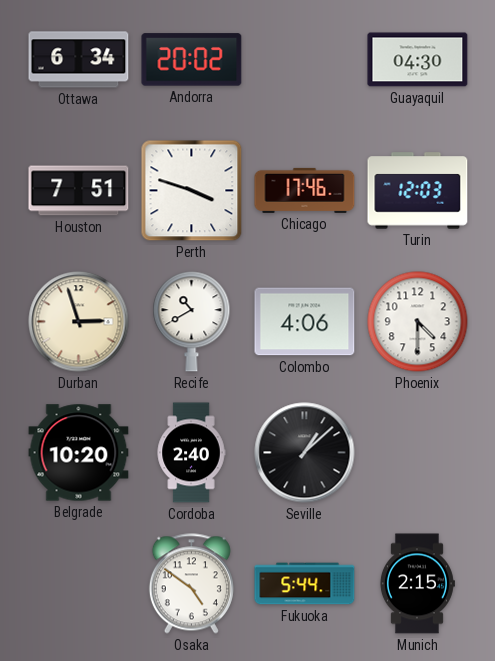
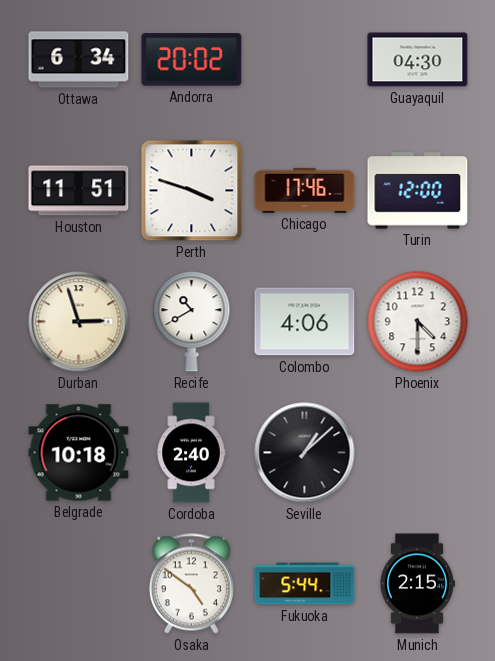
Houston: 7:51 -> 11:51 (79, 191)
Turin: 12:03 -> 12:00 (418, 191)
Belgrade: 10:20 -> 10:18 (79, 453)
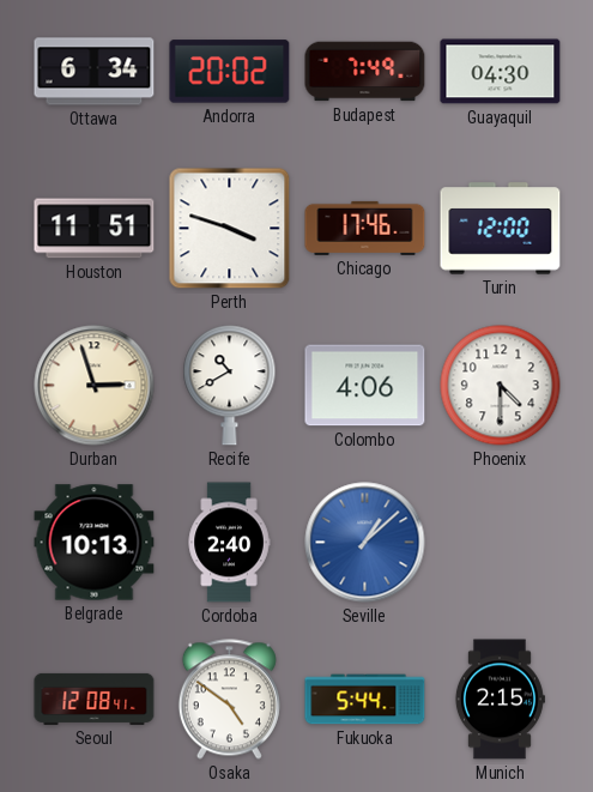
Budapest: none -> 7:49 (365, 72)
Belgrade: 10:18 -> 10:13 (95, 543)
Seville dial: black -> blue (365, 543)
Seoul: none -> 12:08 (95, 699)
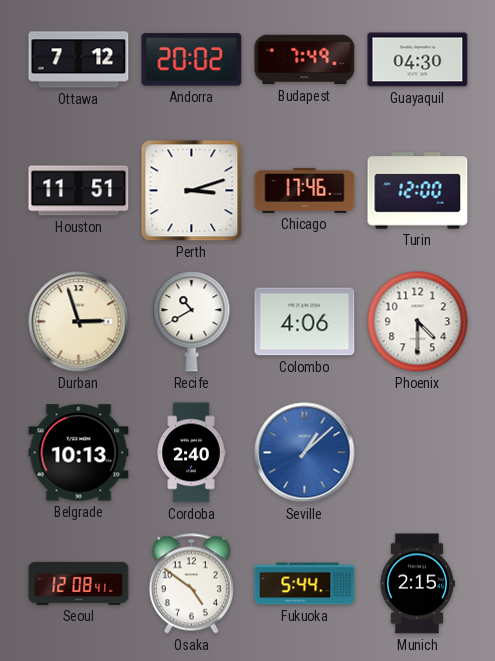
Ottawa: 6:34 -> 7:12 (79, 60)
Perth: 3:48 -> 3:12 (192, 191)
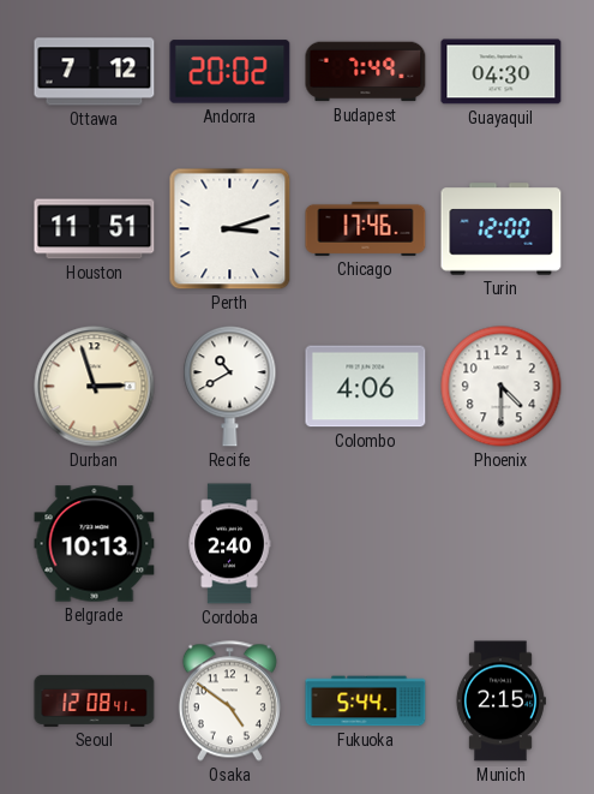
Seville: 1:08 -> none (305, 453)
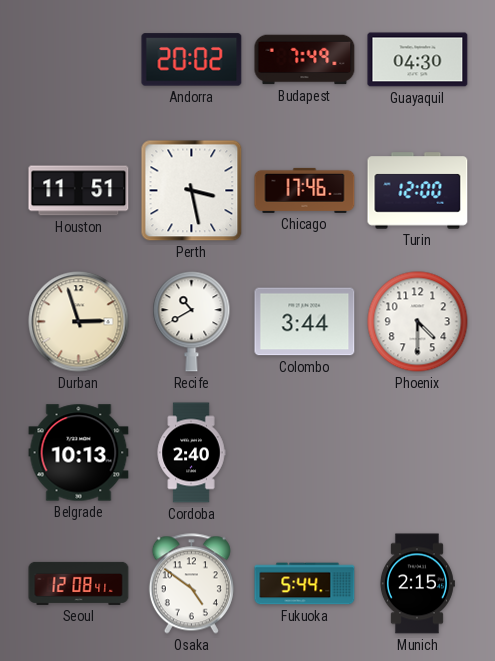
Ottawa: 7:12 -> none (95, 72)
Perth: 3:12 -> 3:28 (192, 191)
Colombo: 4:06 -> 3:44 (305, 322)
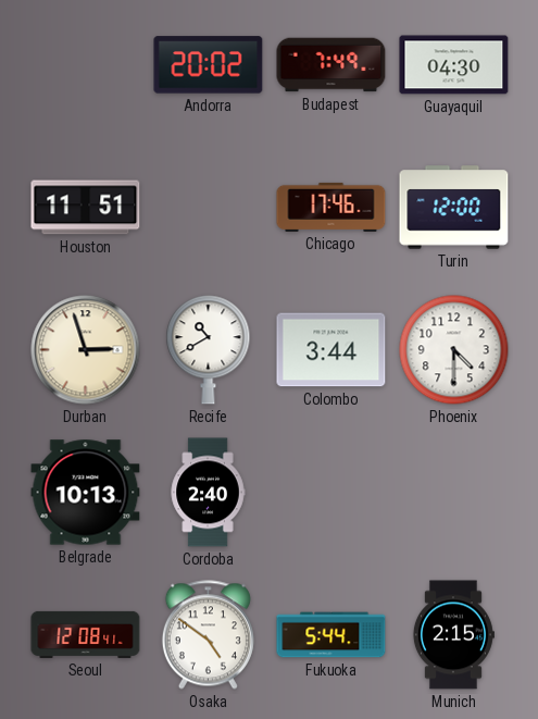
Perth: 3:28 -> none (192, 191)
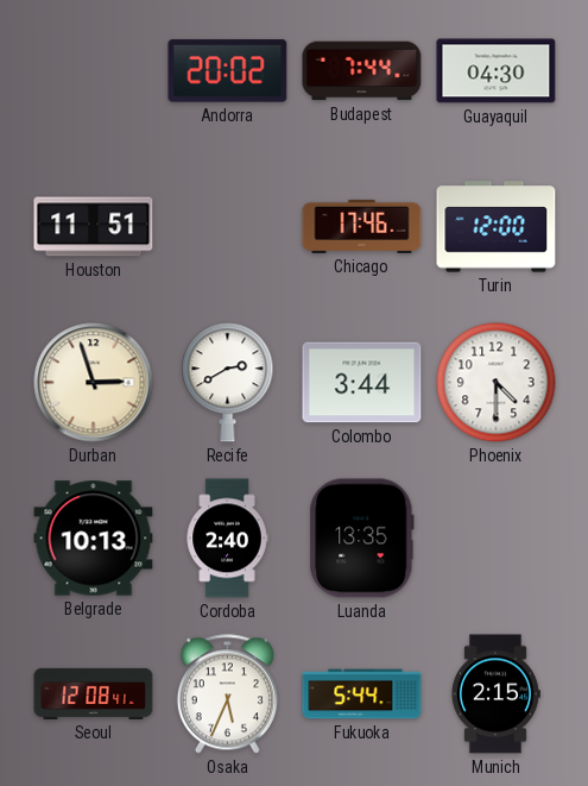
Budapest: 7:49 -> 7:44 (362, 71)
Recife: 10:40 -> 2:40 (228, 383)
Luanda: none -> 13:35 (362, 539)
Osaka: 4:51 -> 5:34 (227, 694)
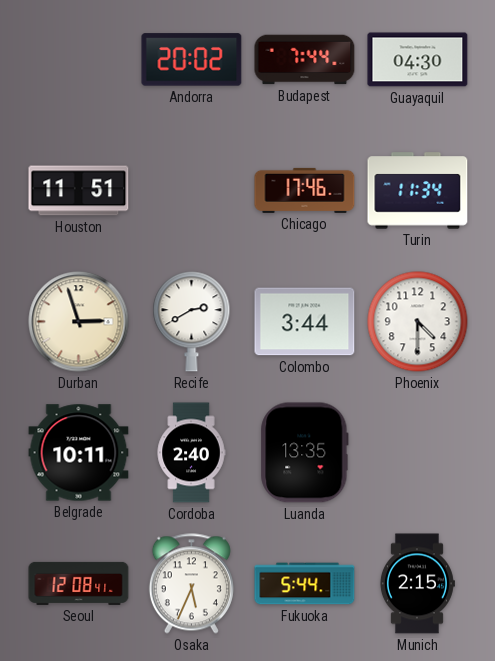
Turin: 12:00 -> 11:34 (418, 191)
Belgrade: 10:13 -> 10:11 (79, 453)
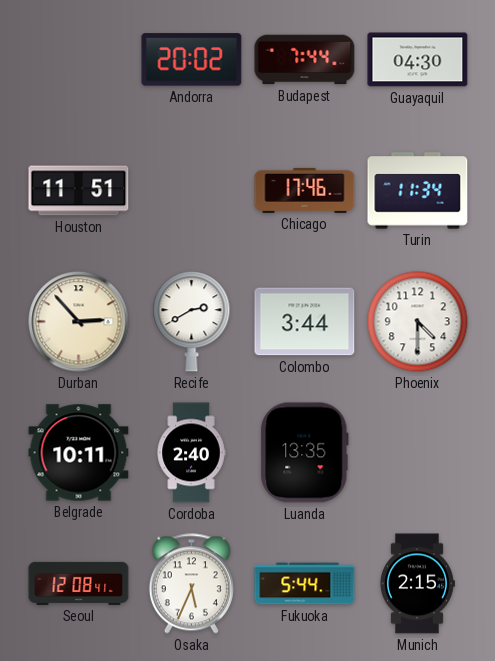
Durban: 2:57 -> 2:53 (79, 322)
